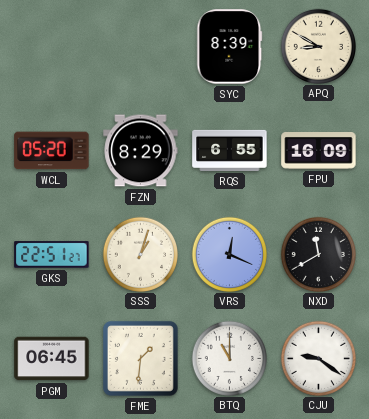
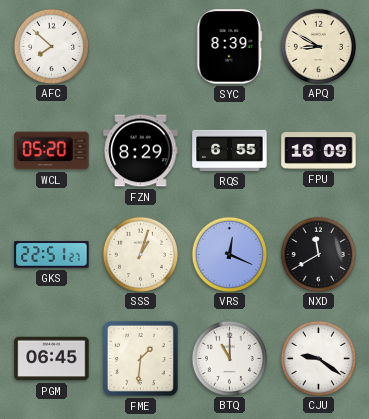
AFC: none -> 7:52 (51, 46)
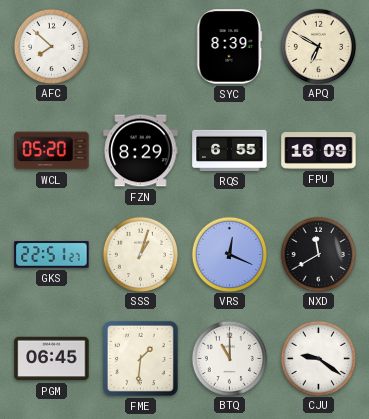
APQ: 8:50 -> 6:50 (318, 46)
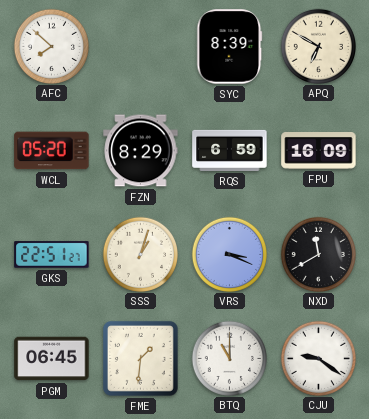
RQS: 6:55 -> 6:59 (230, 150)
VRS: 12:19 -> 3:19 (229, 254)
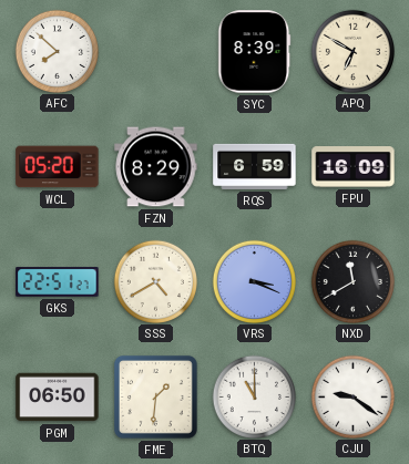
SSS: 1:03 -> 4:40 (155, 281)
PGM: 06:45 -> 06:50 (58, 398)
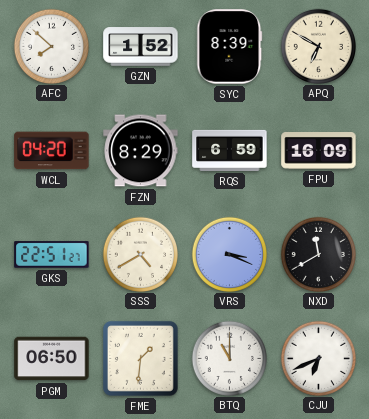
GZN: none -> 1:52 (141, 47)
WCL: 05:20 -> 04:20 (52, 151)
CJU: 9:21 -> 6:41 (318, 358)
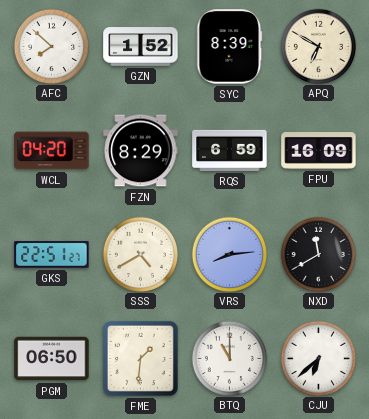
VRS: 3:19 -> 8:14 (229, 254)
CJU: 6:41 -> 6:38 (318, 358)
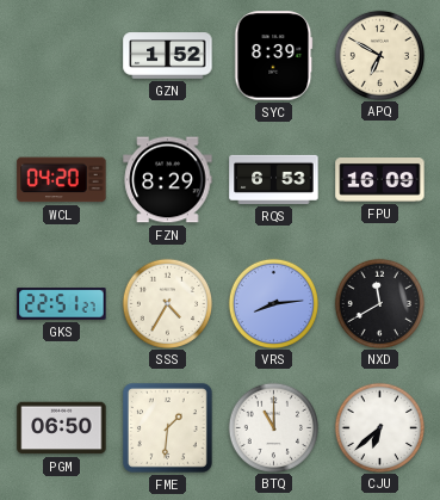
AFC: 7:52 -> none (51, 46)
RQS: 6:59 -> 6:53 (274, 179)
SSS: 4:40 -> 4:35 (167, 303)
